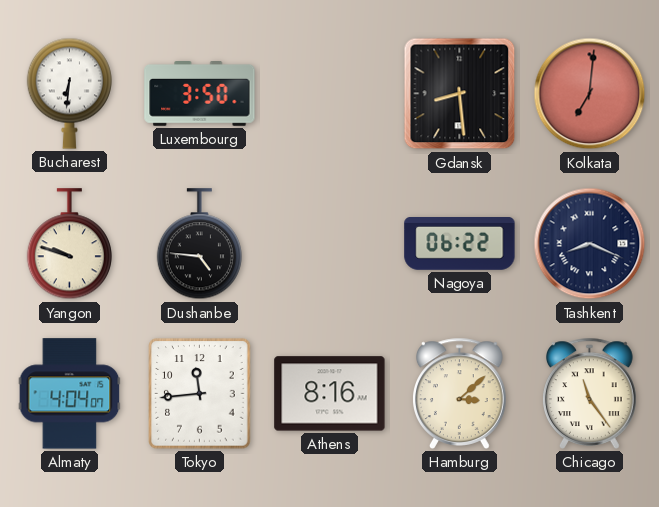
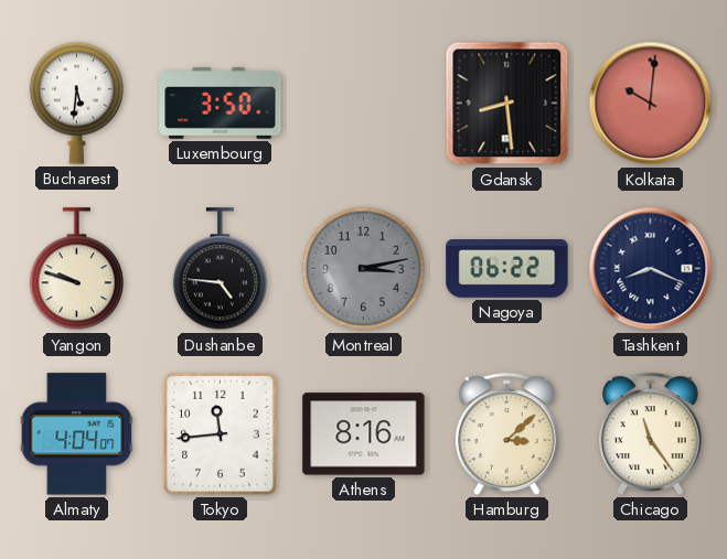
Bucharest: 6:31 -> 5:31 (76, 103)
Kolkata: 7:01 -> 10:01 (651, 104)
Montreal: none -> 3:13 (364, 269)
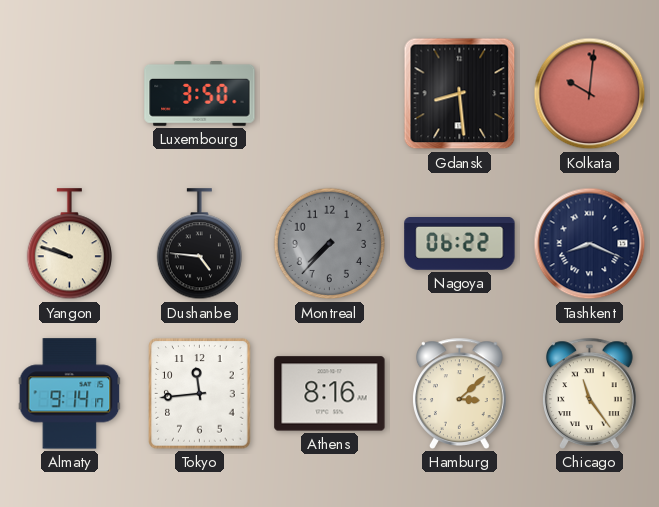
Bucharest: 5:31 -> none (76, 103)
Montreal: 3:13 -> 7:37 (330, 244)
Almaty: 4:04 -> 9:14 (70, 394)
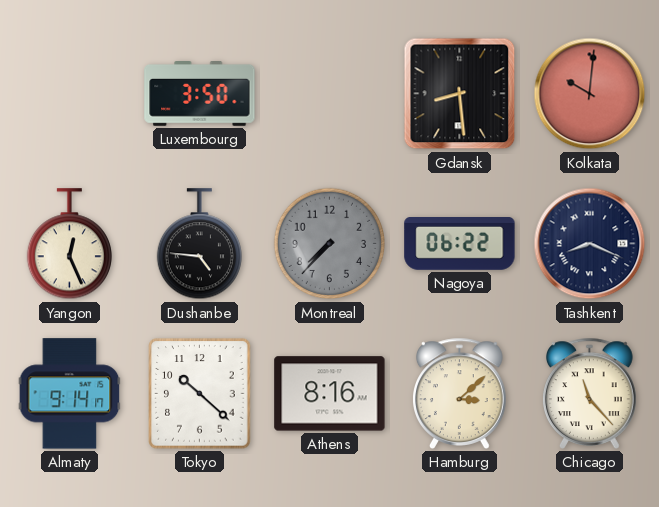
Yangon: 9:48 -> 12:26 (69, 244)
Tokyo: 11:44 -> 10:22 (200, 394)
Chicago: 11:24 -> 11:23 (590, 393)
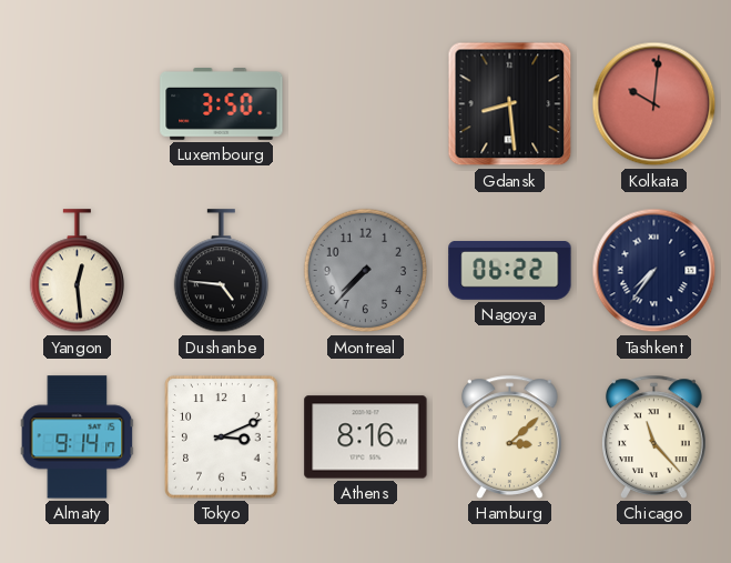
Yangon: 12:26 -> 12:29 (77, 271)
Tashkent: 8:19 -> 7:36 (654, 271)
Tokyo: 10:22 -> 3:11 (222, 438)
